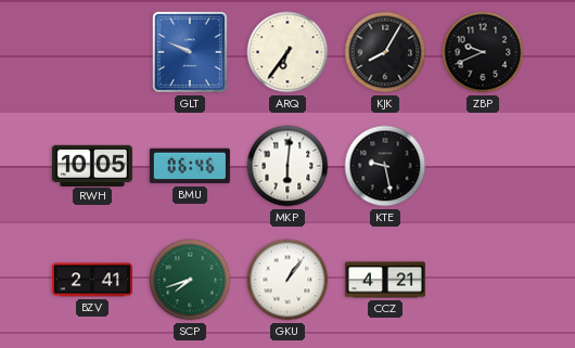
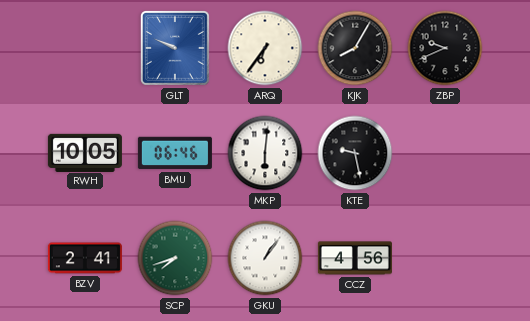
CCZ: 4:21 -> 4:56 (355, 258)
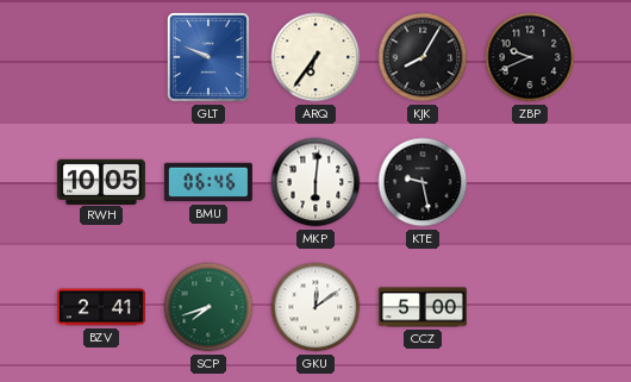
GKU: 1:06 -> 12:09 (315, 307)
CCZ: 4:56 -> 5:00 (423, 307)
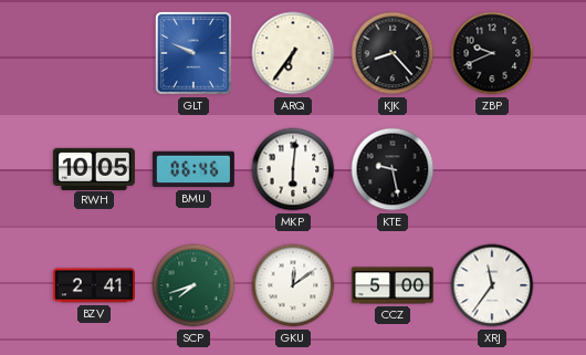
KJK: 8:05 -> 8:23 (393, 53)
XRJ: none -> 11:36 (492, 285)
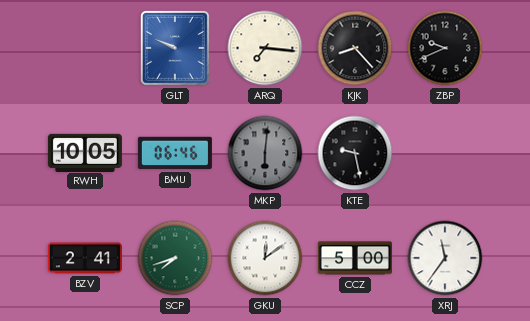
ARQ: 6:36 -> 7:16 (265, 48)
MKP dial: white -> grey (265, 153)
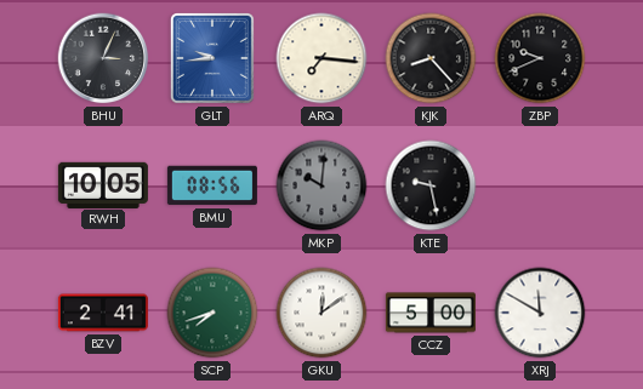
BHU: none -> 3:04 (103, 58)
GLT: 9:49 -> 9:44 (212, 59)
BMU: 06:46 -> 08:56 (212, 185)
MKP: 6:01 -> 10:01 (321, 185)
XRJ: 11:36 -> 11:50 (540, 313)
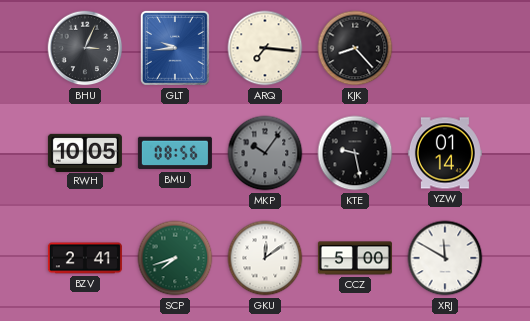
ZBP: 9:41 -> none (540, 58)
MKP: 10:01 -> 10:06 (265, 153)
YZW: none -> 01:14 (445, 153)
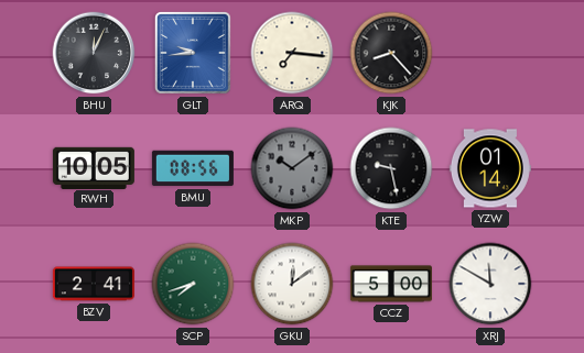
BHU: 3:04 -> 12:04 (94, 53)
MKP: 10:06 -> 10:09 (292, 168)
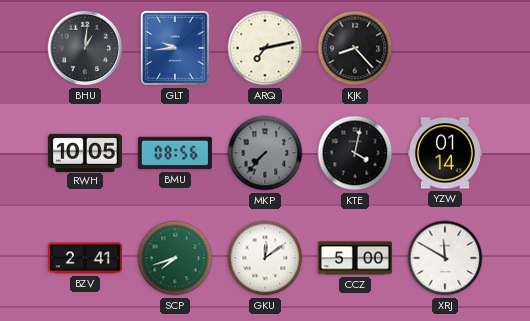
BHU: 12:04 -> 1:01 (85, 48)
ARQ: 7:16 -> 7:13 (265, 48)
MKP: 10:09 -> 7:37 (265, 153)
KTE: 9:28 -> 4:02 (355, 153)
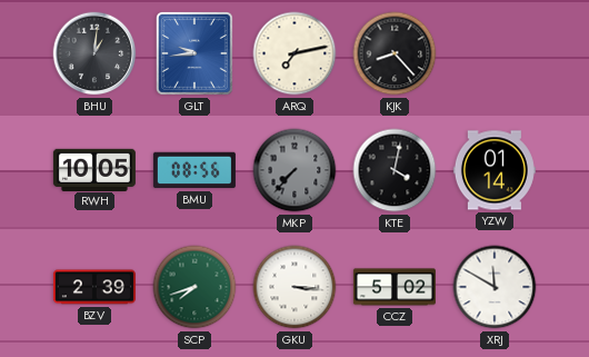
BZV: 2:41 -> 2:39 (94, 287)
GKU: 12:09 -> 3:16 (294, 287)
CCZ: 5:00 -> 5:02 (395, 287)
